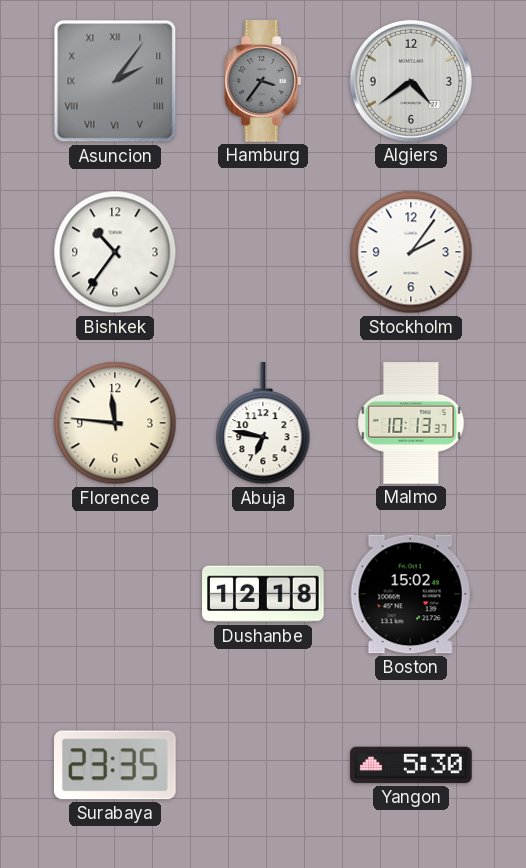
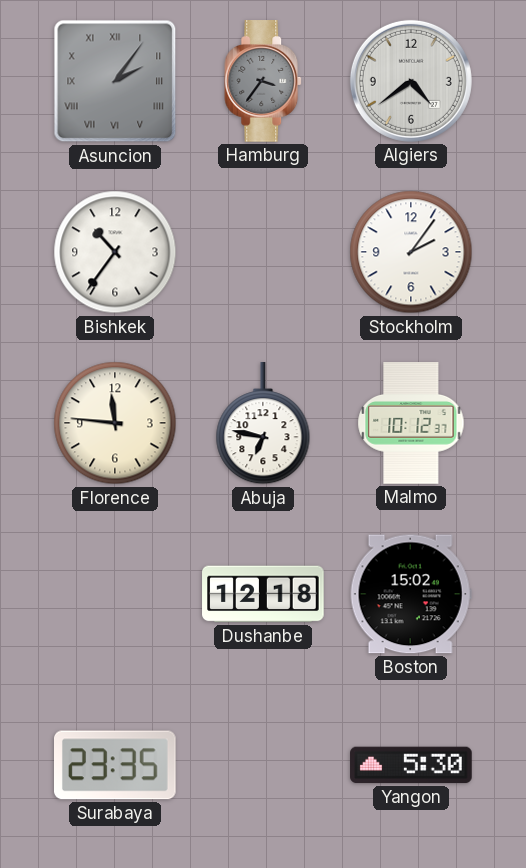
Malmo: 10:13 -> 10:12 (411, 423)
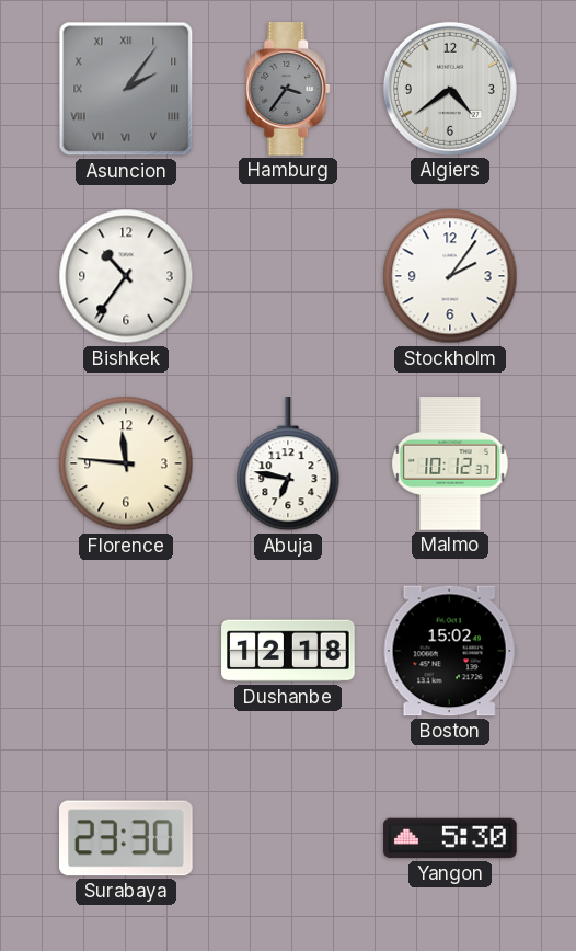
Surabaya: 23:35 -> 23:30 (127, 838)
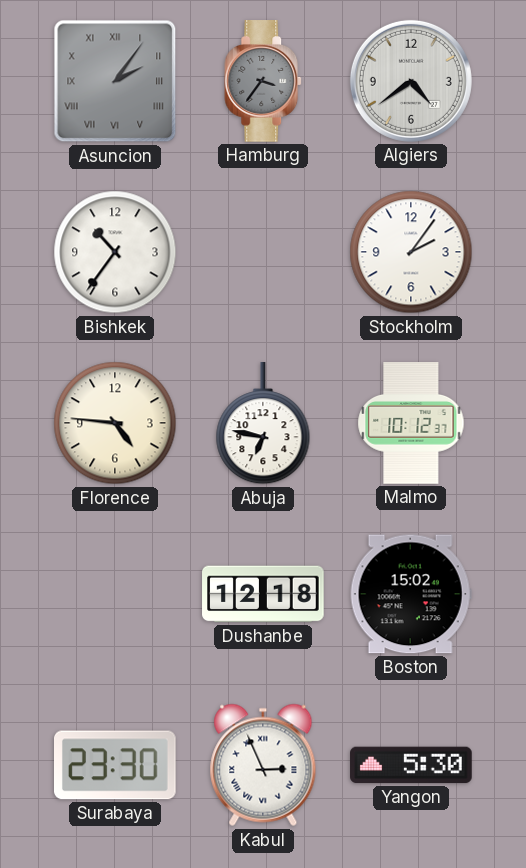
Florence: 11:46 -> 4:46 (115, 423)
Kabul: none -> 2:56 (263, 765)
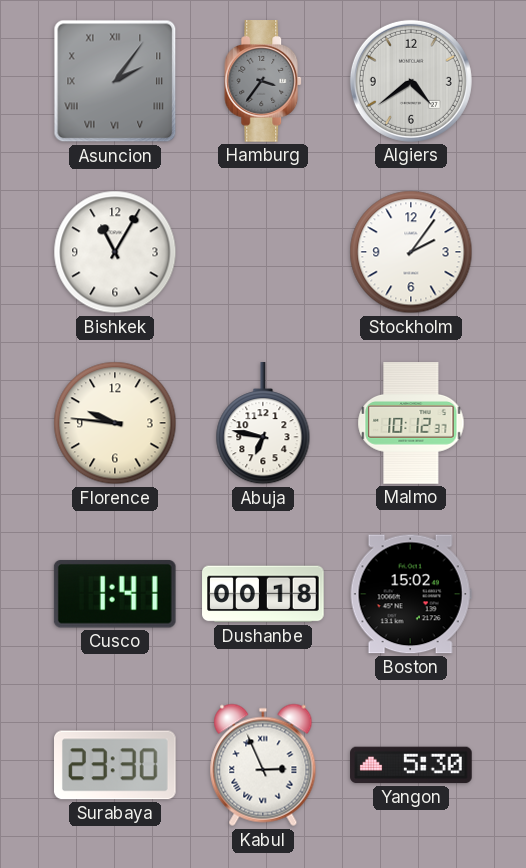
Bishkek: 10:36 -> 11:05 (115, 252)
Florence: 4:46 -> 9:46 (115, 423)
Cusco: none -> 1:41 (115, 594)
Dushanbe: 12:18 -> 00:18 (263, 594)
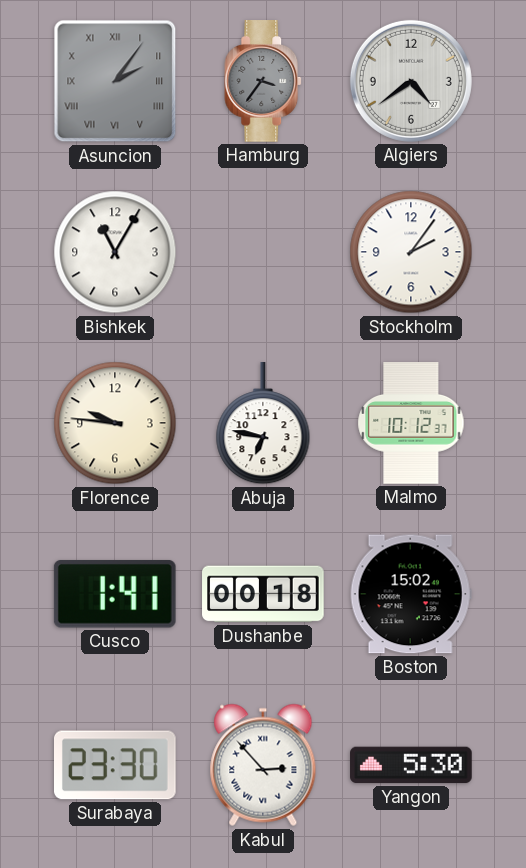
Kabul: 2:56 -> 2:53 (263, 765)
